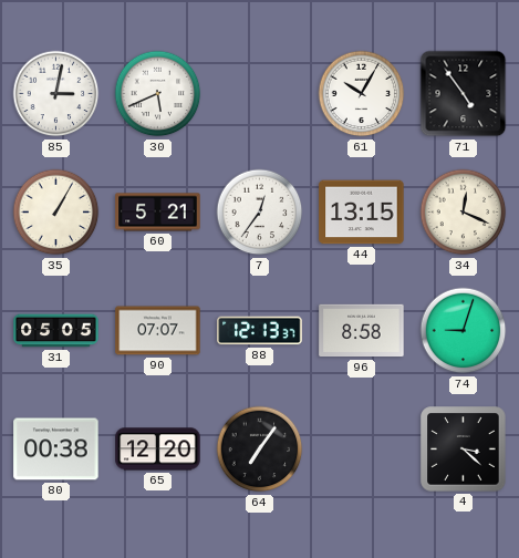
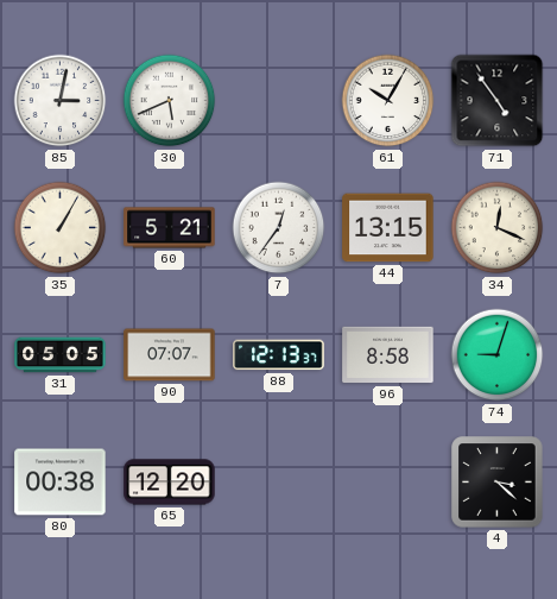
64: 7:06 -> none (260, 449)
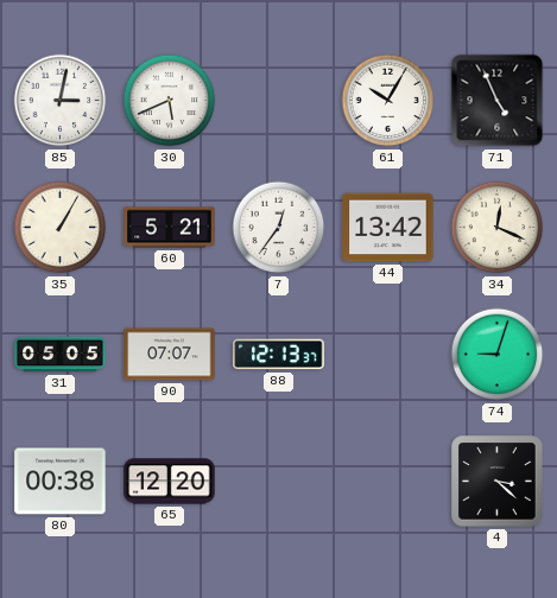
71: 4:54 -> 4:56 (498, 101)
44: 13:15 -> 13:42 (388, 228)
96: 8:58 -> none (388, 355)
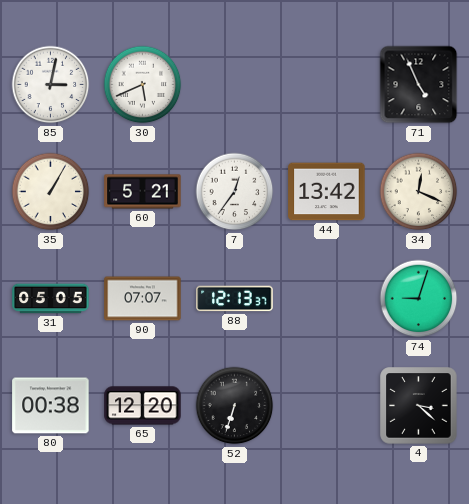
61: 10:05 -> none (388, 101)
52: none -> 6:33 (235, 406)
